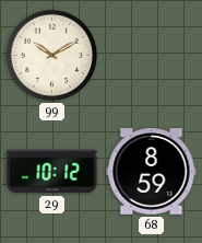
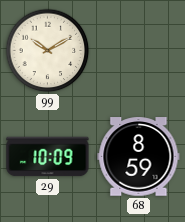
29: 10:12 -> 10:09 (48, 157)
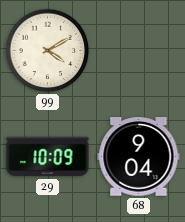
99: 10:10 -> 4:10 (48, 51)
68: 8:59 -> 9:04 (139, 157)
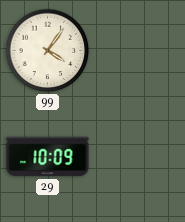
99: 4:10 -> 4:06 (48, 51)
68: 9:04 -> none (139, 157)
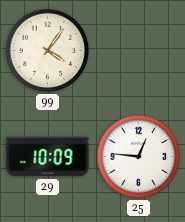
25: none -> 12:46 (139, 157)
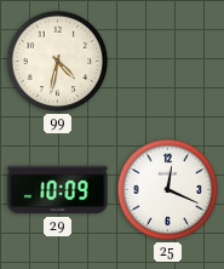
99: 4:06 -> 4:32 (58, 62)
25: 12:46 -> 12:19 (168, 190)
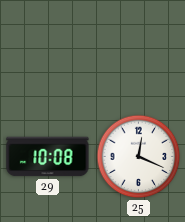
99: 4:32 -> none (58, 62)
29: 10:09 -> 10:08 (48, 157)
